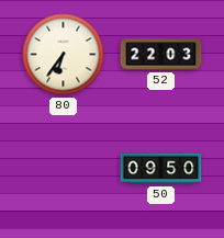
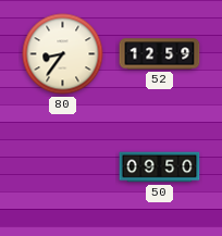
80: 6:36 -> 8:36 (63, 54)
52: 22:03 -> 12:59 (160, 54)
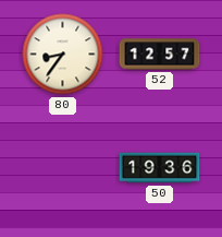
52: 12:59 -> 12:57 (160, 55)
50: 09:50 -> 19:36 (160, 168)
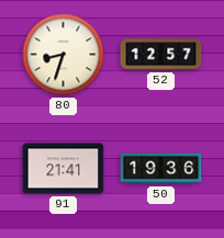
80: 8:36 -> 8:33 (64, 55)
91: none -> 21:41 (64, 169)
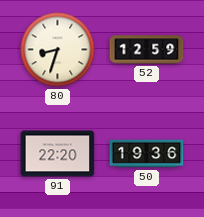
52: 12:57 -> 12:59 (147, 50)
91: 21:41 -> 22:20 (58, 154)
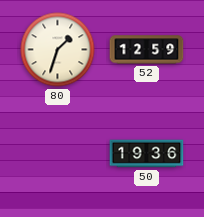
80: 8:33 -> 1:33 (58, 50)
91: 22:20 -> none (58, 154)
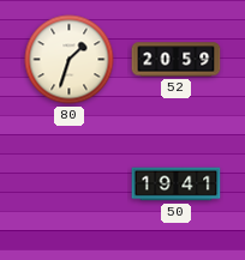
52: 12:59 -> 20:59 (177, 60)
50: 19:36 -> 19:41 (177, 185)
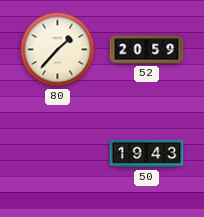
80: 1:33 -> 1:37 (58, 50)
50: 19:41 -> 19:43 (147, 154)
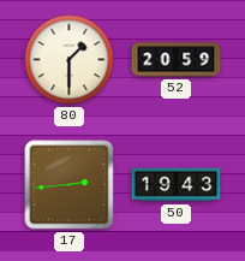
80: 1:37 -> 1:30 (70, 60)
17: none -> 2:44 (70, 185)
